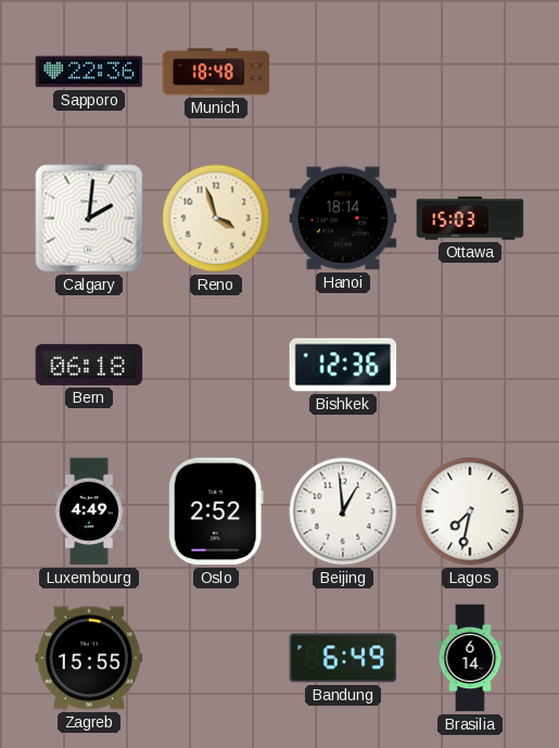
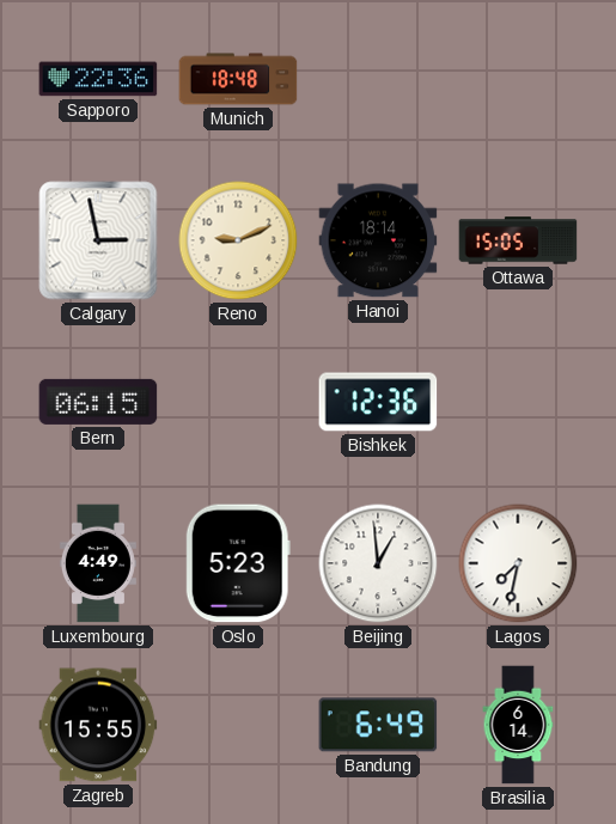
Calgary: 2:01 -> 2:58 (98, 240)
Reno: 3:57 -> 9:11 (238, 240)
Ottawa: 15:03 -> 15:05 (518, 240)
Bern: 06:18 -> 06:15 (98, 402)
Oslo: 2:52 -> 5:23 (238, 563)
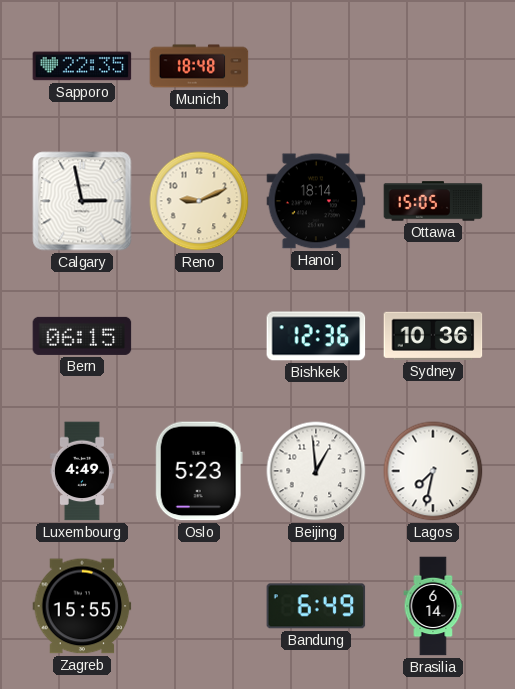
Sapporo: 22:36 -> 22:35 (82, 66)
Sydney: none -> 10:36 (433, 336)
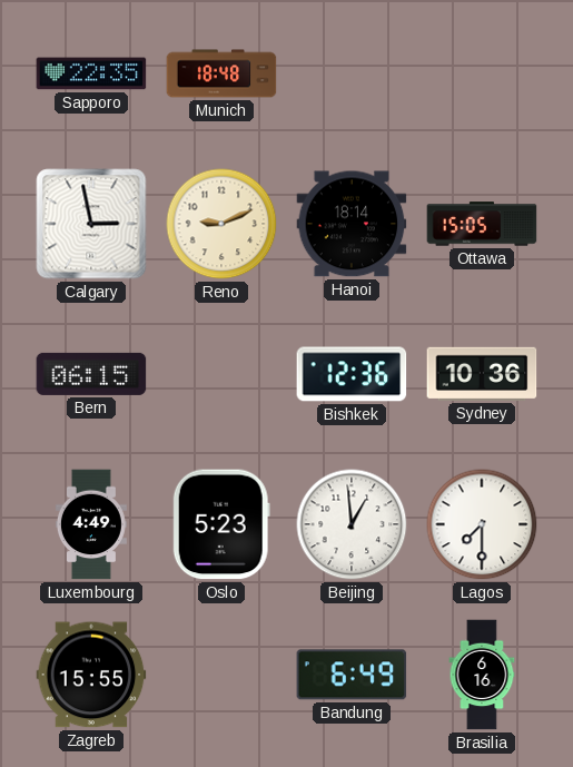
Lagos: 7:32 -> 7:30 (482, 524)
Brasilia: 6:14 -> 6:16 (482, 675)
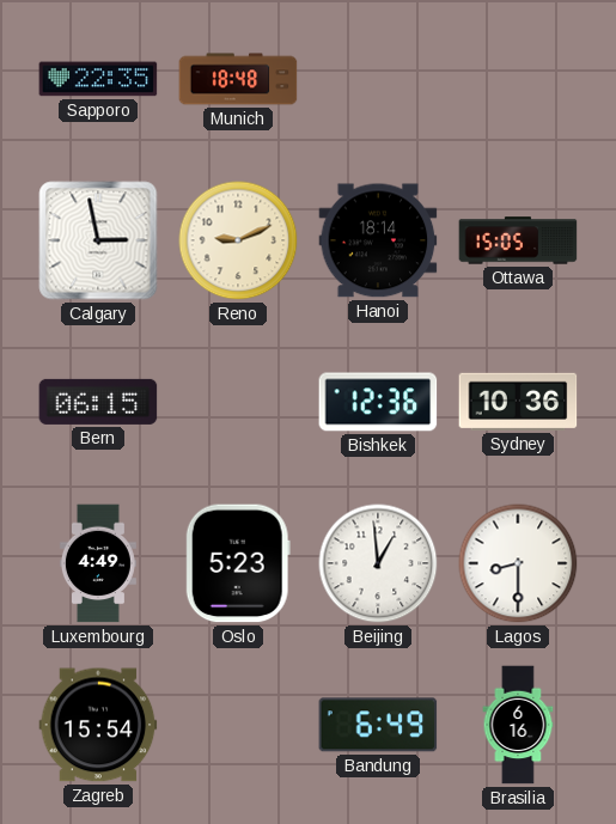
Lagos: 7:30 -> 8:30 (518, 563)
Zagreb: 15:55 -> 15:54 (98, 725)
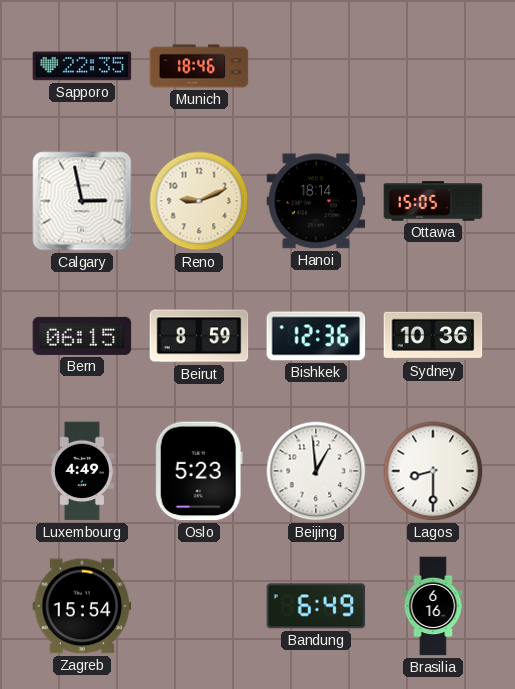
Munich: 18:48 -> 18:46 (199, 66)
Beirut: none -> 8:59 (199, 336)
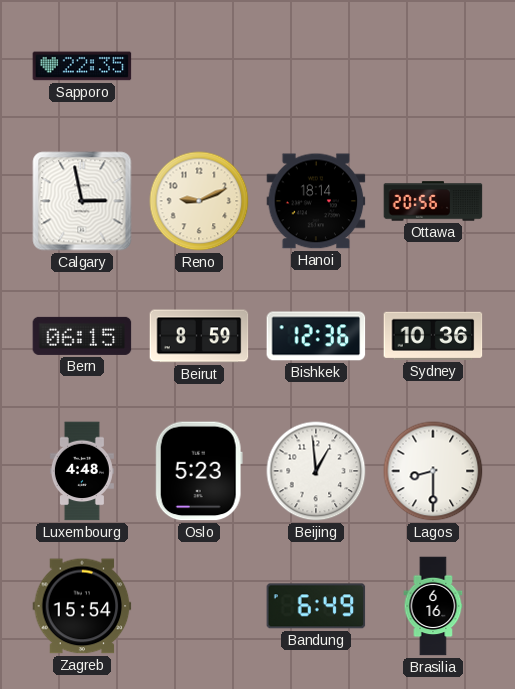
Munich: 18:46 -> none (199, 66)
Ottawa: 15:05 -> 20:56 (433, 201)
Luxembourg: 4:49 -> 4:48 (82, 471)
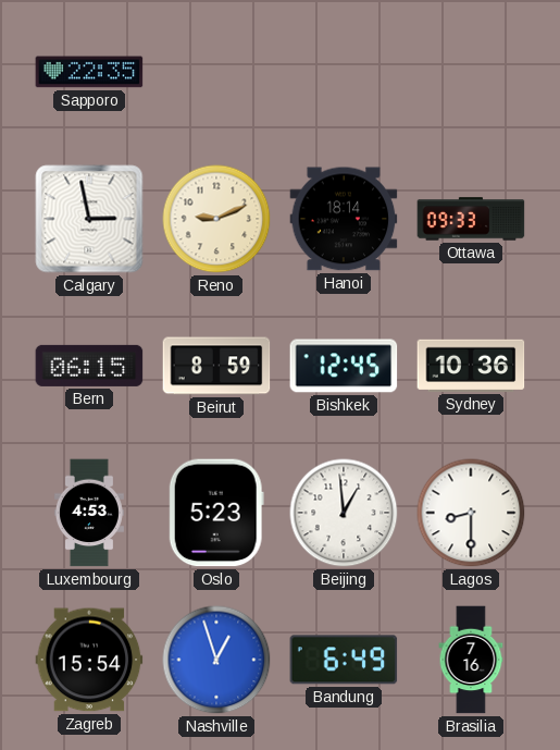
Ottawa: 20:56 -> 09:33 (471, 219)
Bishkek: 12:36 -> 12:45 (344, 366)
Luxembourg: 4:48 -> 4:53 (89, 513)
Nashville: none -> 12:57 (216, 660)
Brasilia: 6:16 -> 7:16 (471, 660)
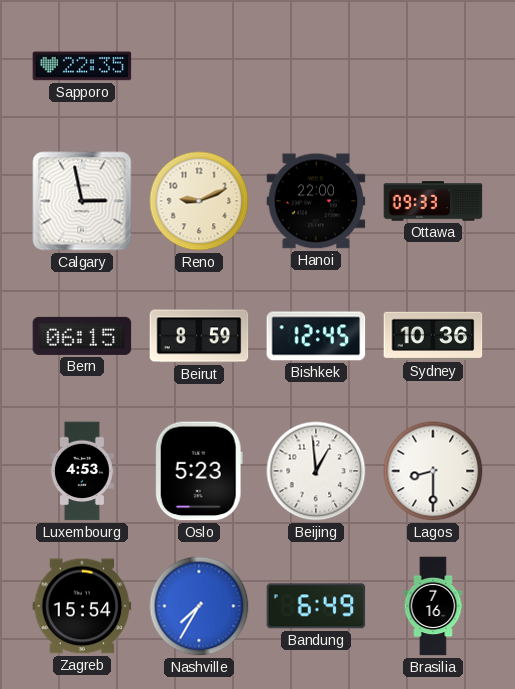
Hanoi: 18:14 -> 22:00 (316, 201)
Nashville: 12:57 -> 7:35 (199, 606)
